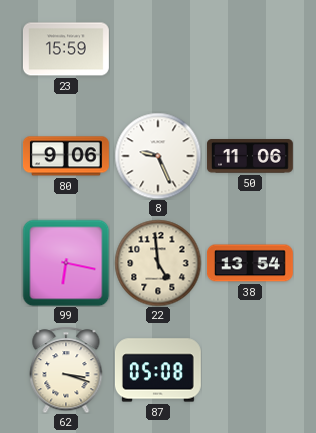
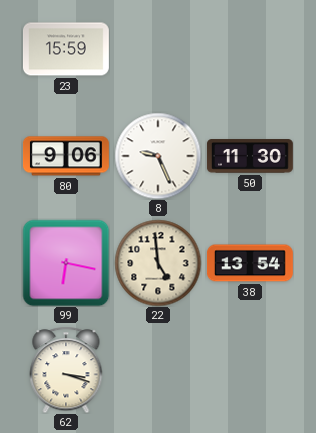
50: 11:06 -> 11:30 (250, 156)
87: 05:08 -> none (158, 370)
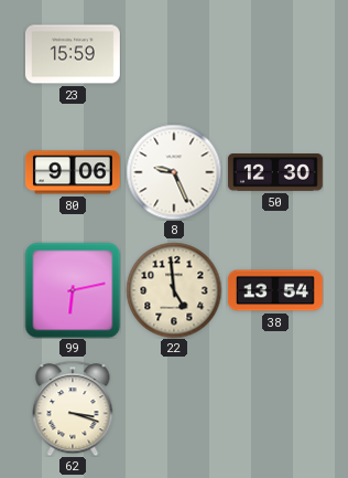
50: 11:30 -> 12:30 (275, 172)
99: 6:17 -> 6:13 (73, 290)
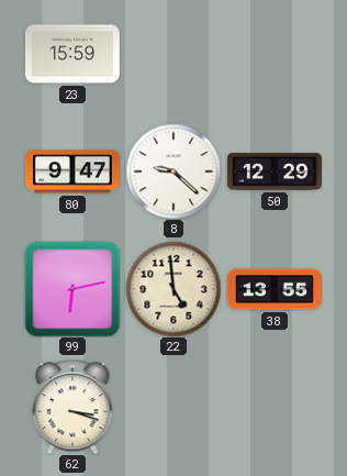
80: 9:06 -> 9:47 (72, 171)
8: 9:26 -> 9:22 (173, 171)
50: 12:30 -> 12:29 (275, 171)
38: 13:54 -> 13:55 (275, 289)
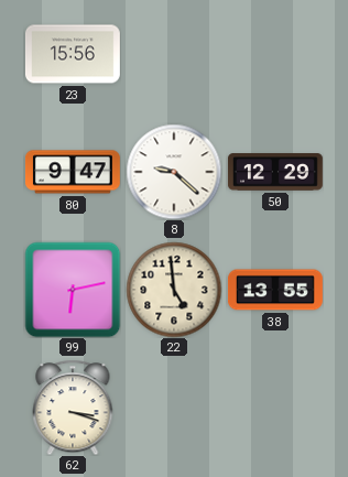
23: 15:59 -> 15:56 (73, 54)
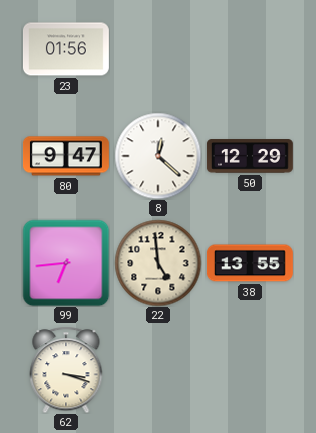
23: 15:56 -> 01:56 (66, 49)
8: 9:22 -> 12:22 (158, 156)
99: 6:13 -> 6:44 (66, 263)
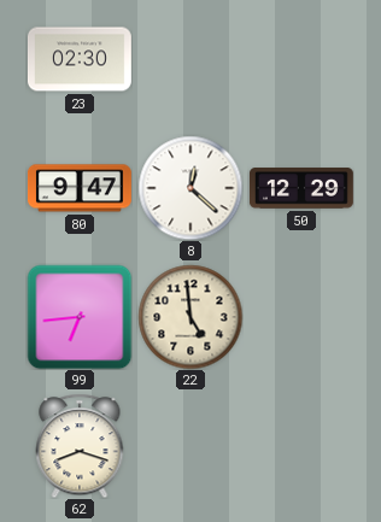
23: 01:56 -> 02:30 (80, 59)
38: 13:55 -> none (250, 263)
62: 3:18 -> 8:18 (80, 446)
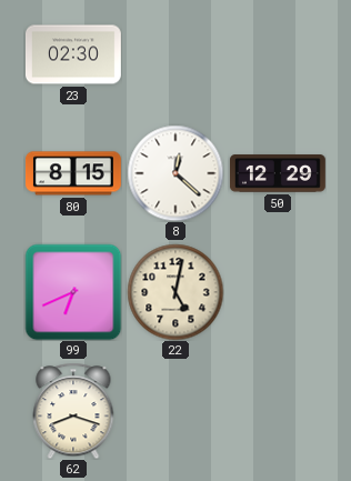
80: 9:47 -> 8:15 (73, 173)
99: 6:44 -> 6:41 (73, 292)
22: 4:59 -> 5:02 (175, 292)
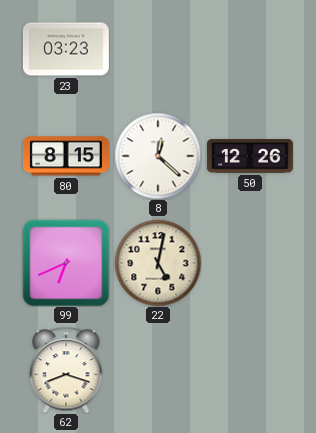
23: 02:30 -> 03:23 (66, 49)
50: 12:29 -> 12:26 (250, 156)
